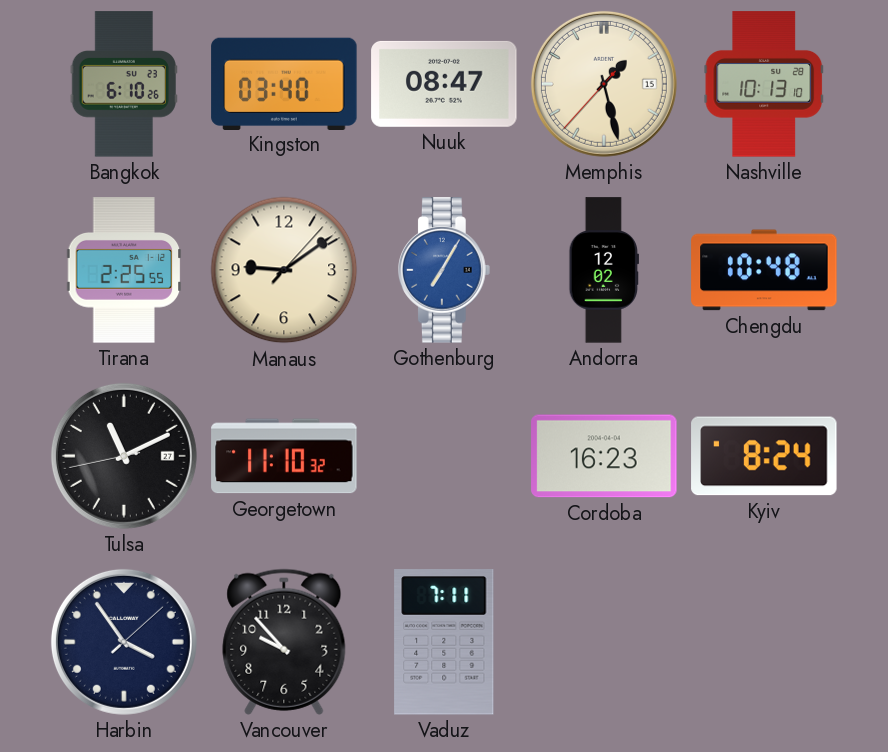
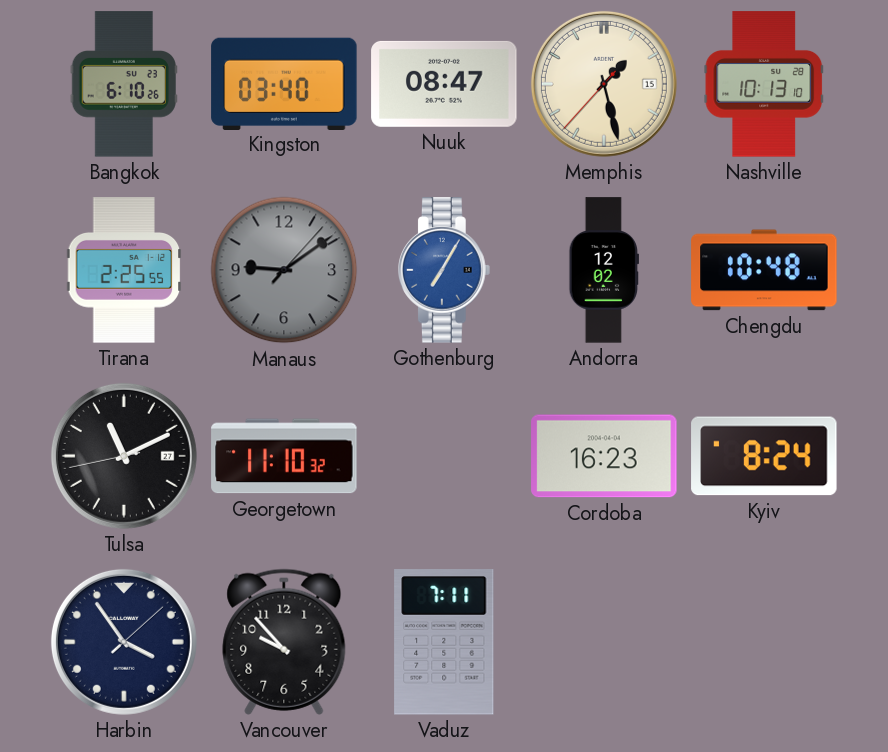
Manaus dial: cream -> grey (284, 270)
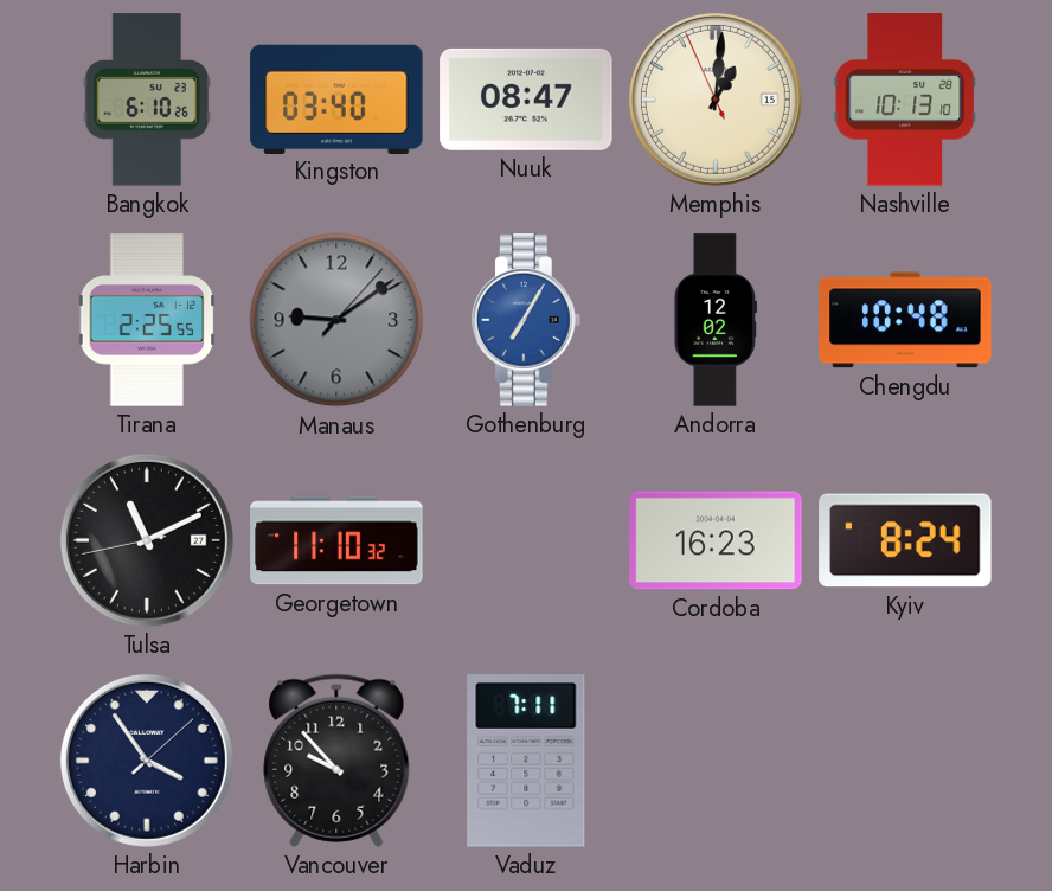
Memphis: 1:27 -> 1:00 (716, 100)
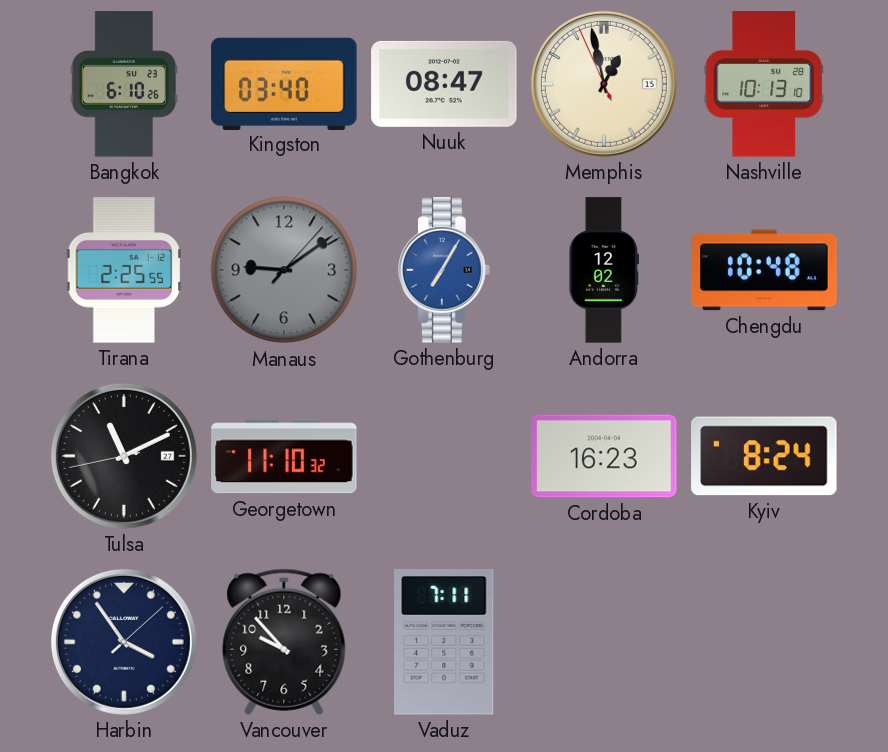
Memphis: 1:00 -> 12:57 (604, 84)
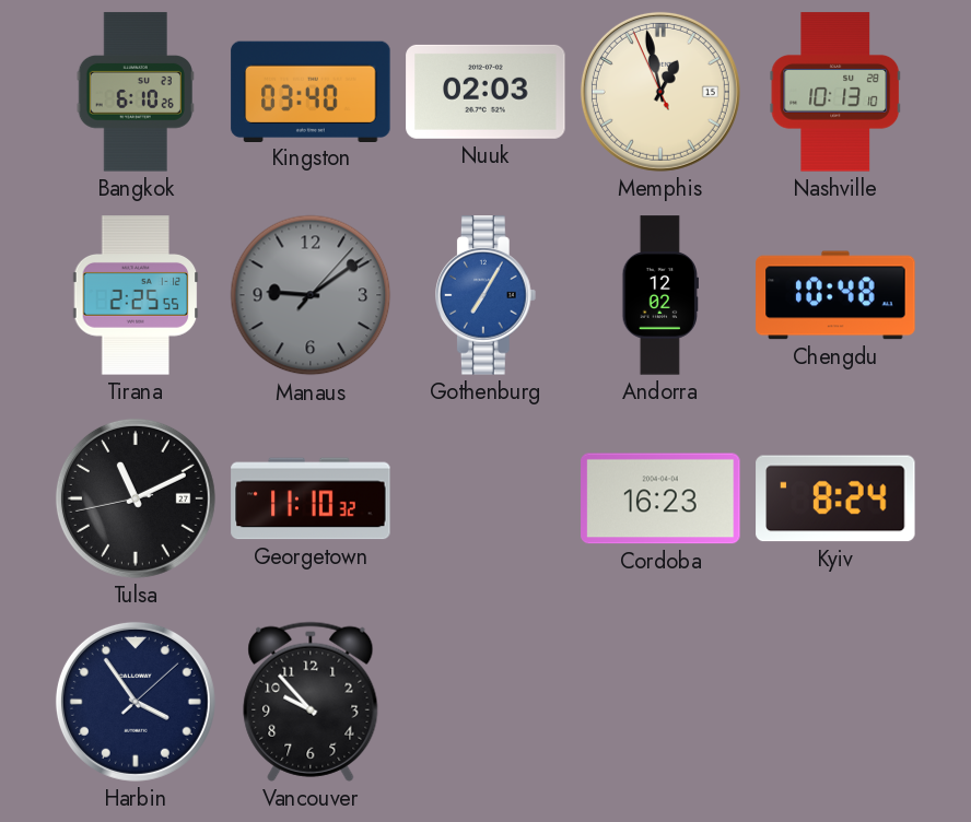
Nuuk: 08:47 -> 02:03 (486, 92)
Vaduz: 7:11 -> none (444, 642)
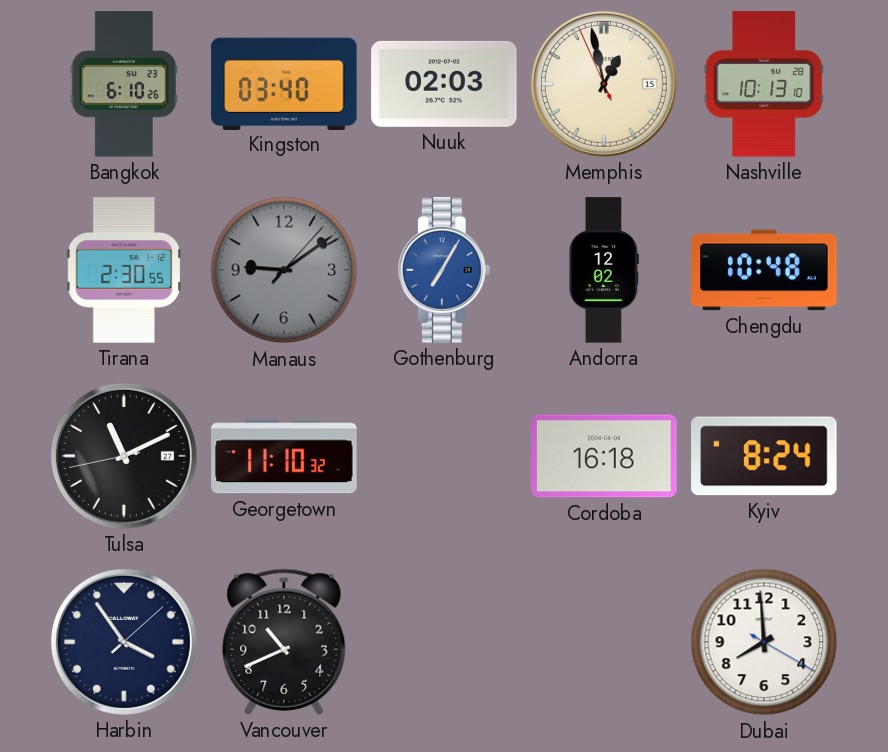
Tirana: 2:25 -> 2:30 (124, 270)
Cordoba: 16:23 -> 16:18 (604, 456)
Vancouver: 9:53 -> 10:41 (284, 642)
Dubai: none -> 7:59 (764, 642)
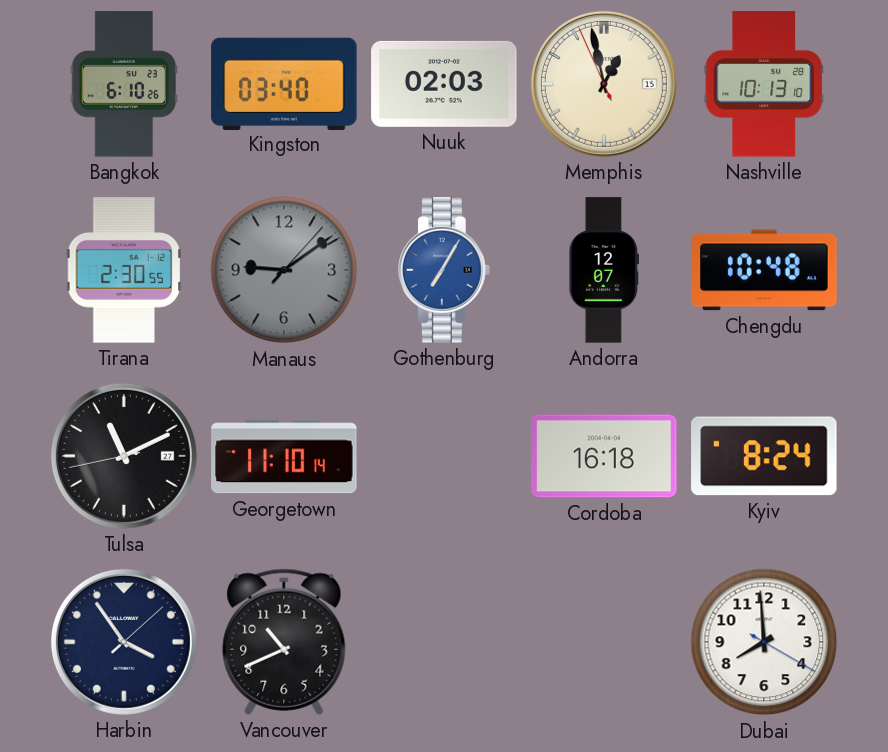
Andorra: 12:02 -> 12:07 (603, 270)
Georgetown: 11:10:32 -> 11:10:14 (284, 456)
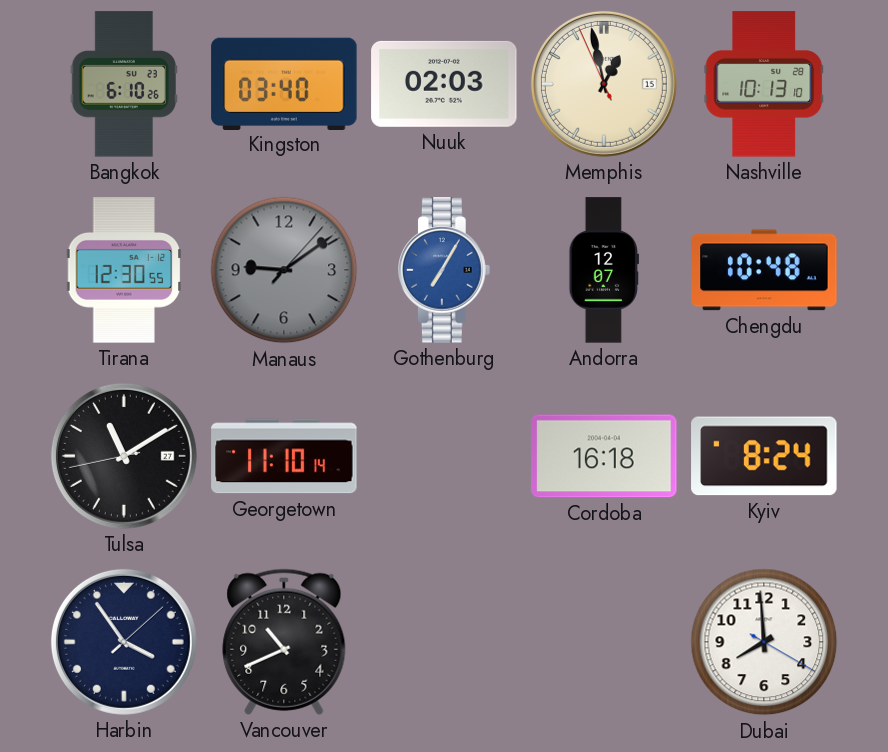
Tirana: 2:30 -> 12:30 (124, 270)
Tulsa: 11:10 -> 11:09 (124, 456)
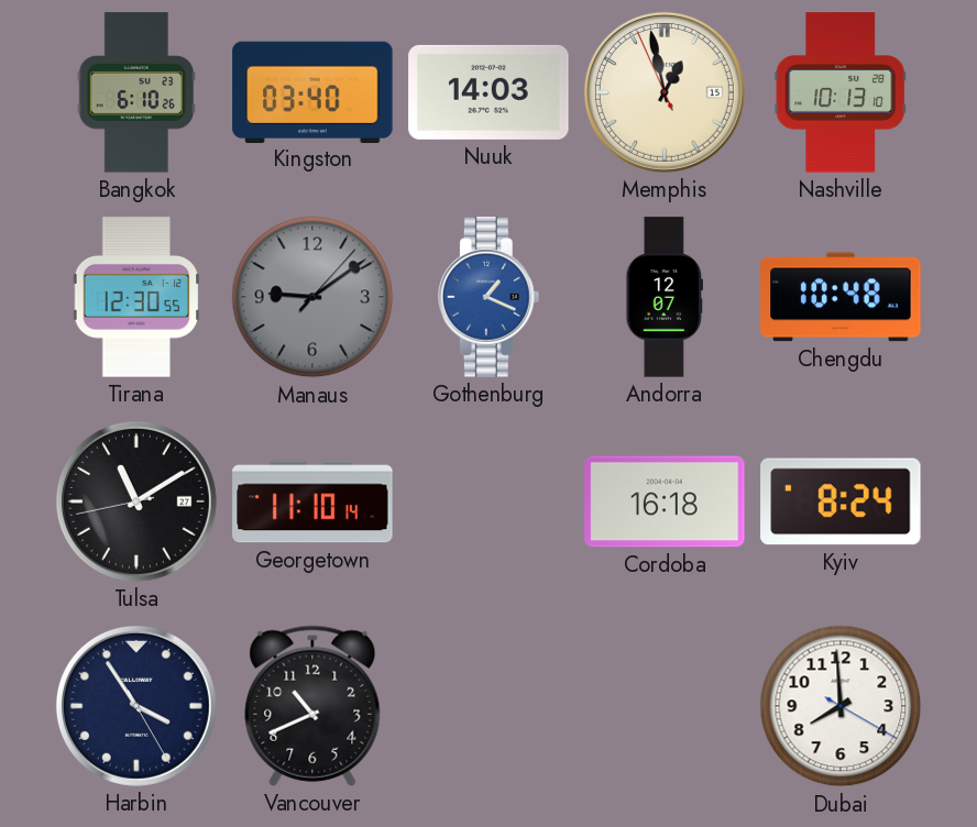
Nuuk: 02:03 -> 14:03 (488, 92)
Gothenburg: 7:05 -> 1:19 (488, 297)
Harbin: 3:54:08 -> 3:54:25 (136, 706)
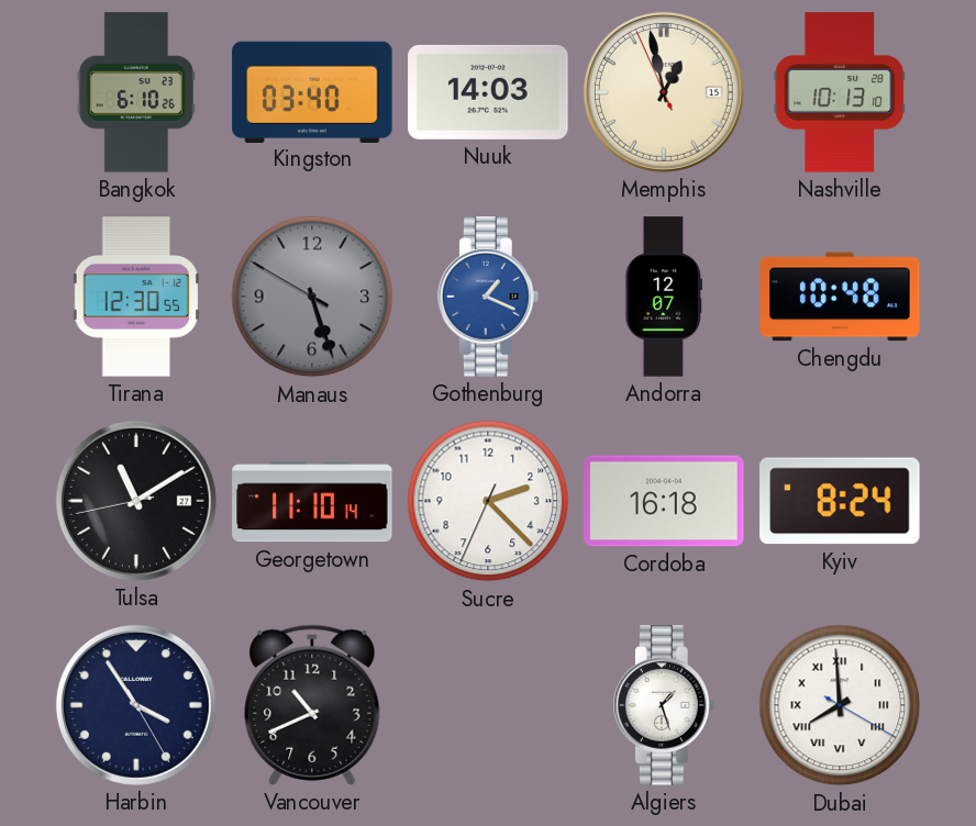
Manaus: 9:09 -> 5:26 (312, 297)
Sucre: none -> 2:22 (488, 501)
Algiers: none -> 1:27 (664, 705)
Dubai numerals: Arabic -> Roman (840, 705)
